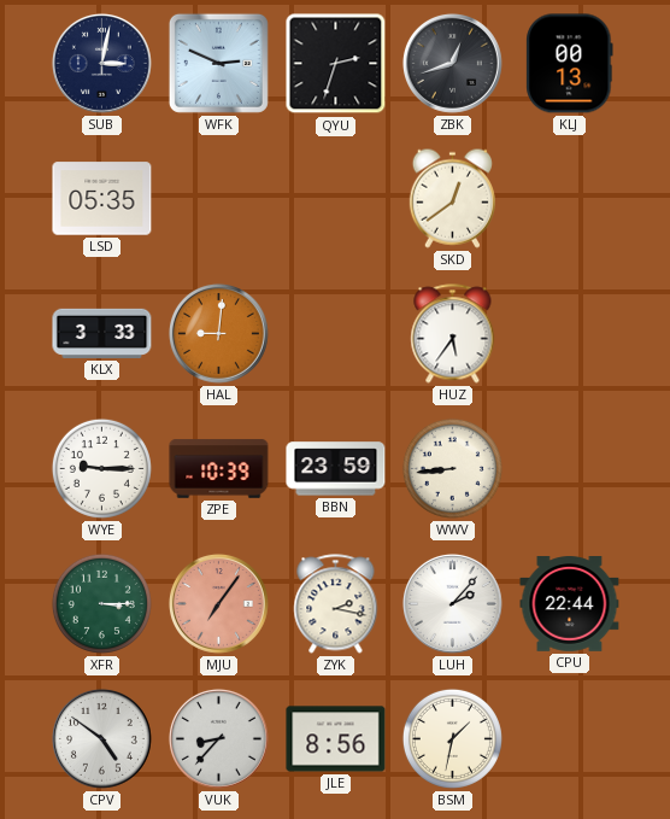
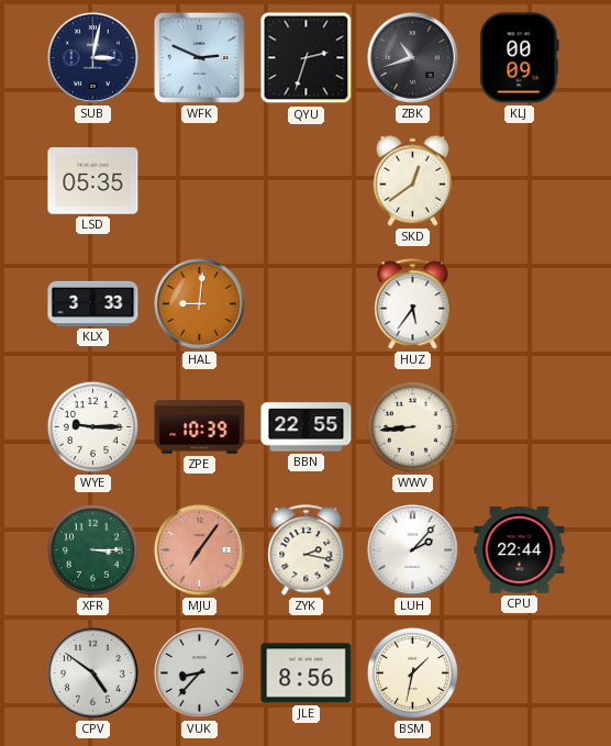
ZBK: 12:42 -> 10:42 (412, 57)
KLJ: 00:13 -> 00:09 (520, 58)
BBN: 23:59 -> 22:55 (307, 427)
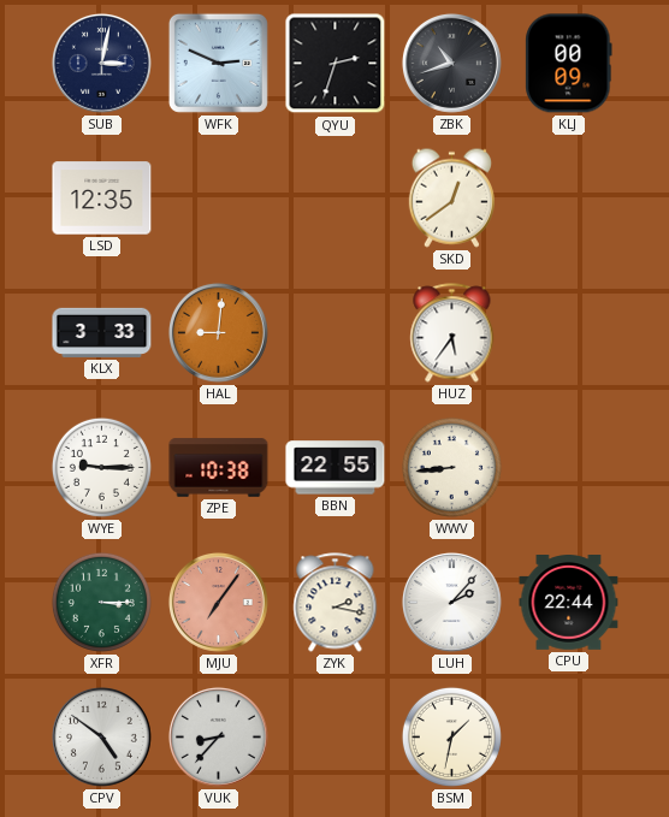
LSD: 05:35 -> 12:35 (102, 199)
ZPE: 10:39 -> 10:38 (219, 468)
JLE: 8:56 -> none (307, 673)
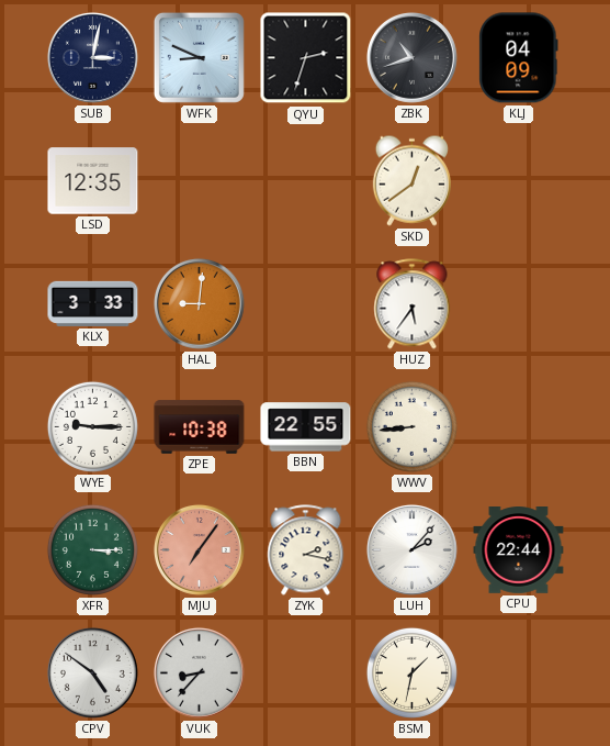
WFK: 2:49 -> 8:49 (199, 57)
KLJ: 00:09 -> 04:09 (519, 58)
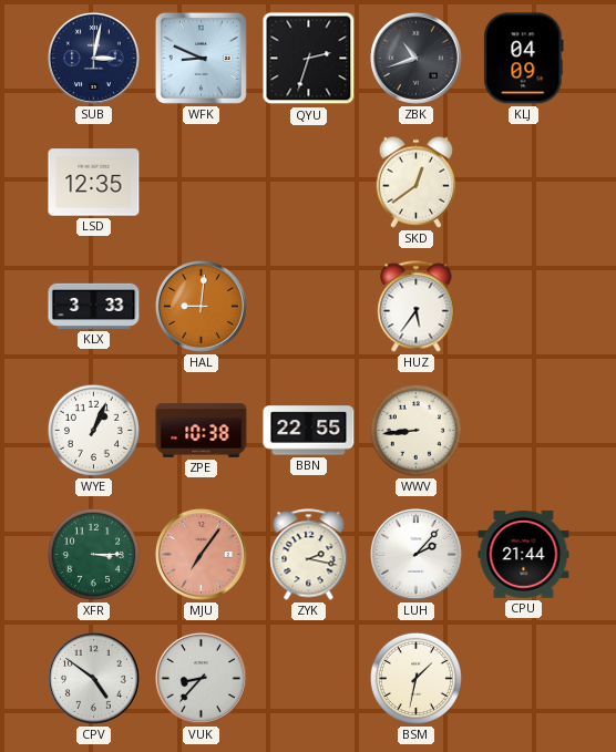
WYE: 9:15 -> 1:04 (93, 430)
CPU: 22:44 -> 21:44 (524, 555)
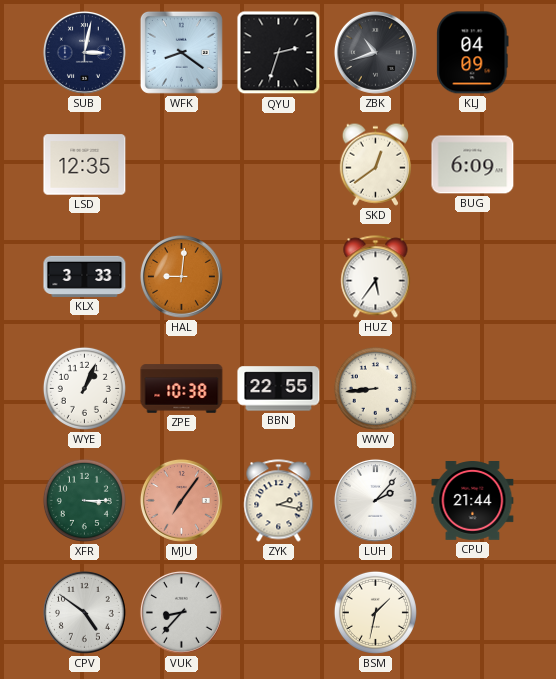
WFK: 8:49 -> 8:21 (181, 52)
BUG: none -> 6:09 (473, 165)
